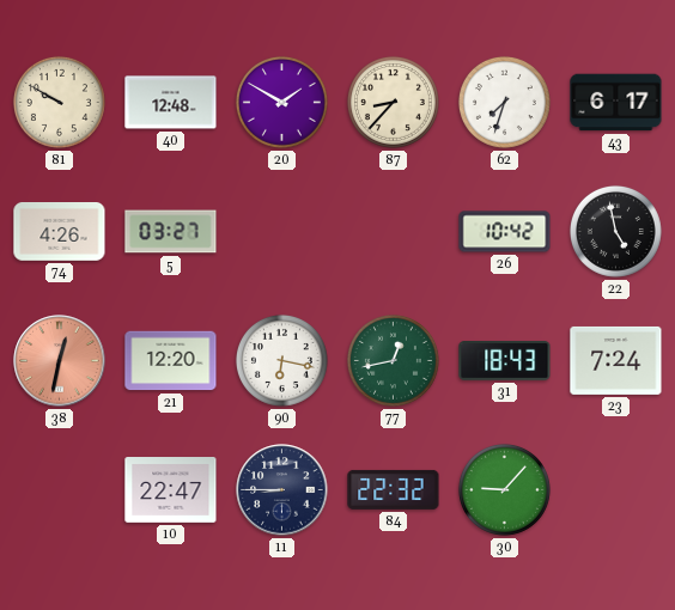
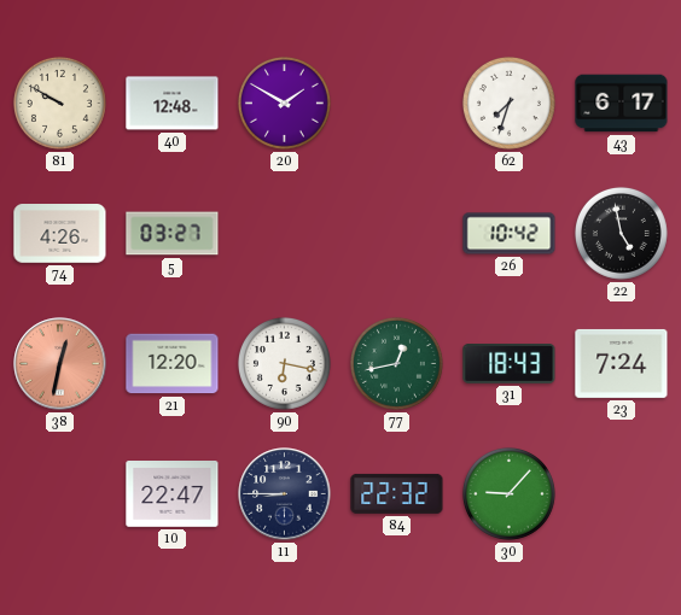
87: 8:37 -> none (393, 102)
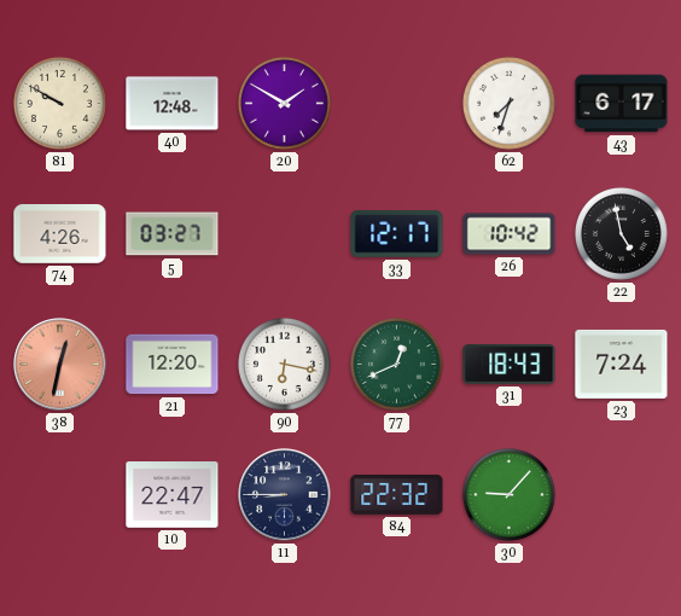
33: none -> 12:17 (397, 234)
77: 12:43 -> 12:41 (396, 364)
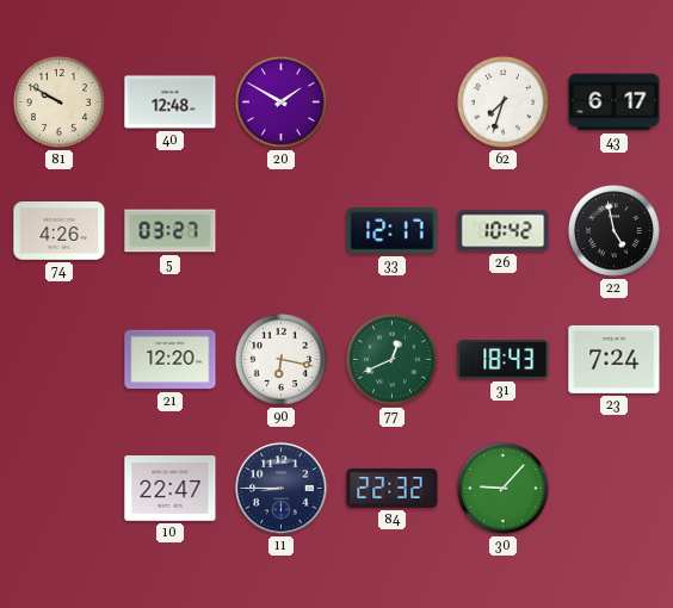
38: 12:32 -> none (60, 365)
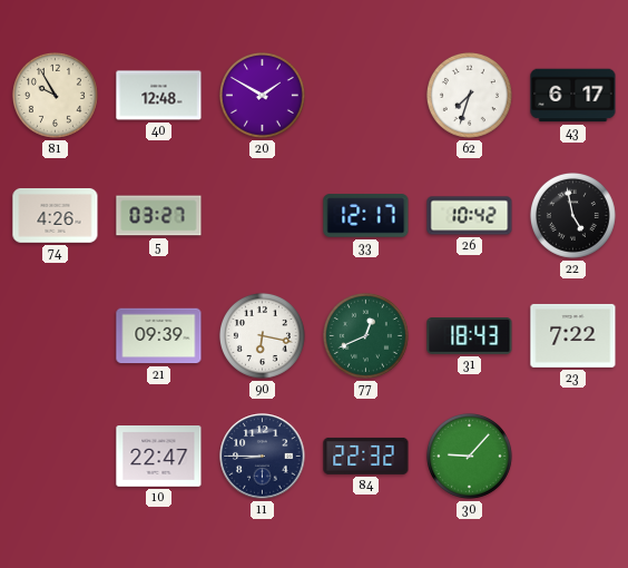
81: 9:50 -> 9:55 (55, 95)
21: 12:20 -> 09:39 (159, 336)
23: 7:24 -> 7:22 (573, 335)
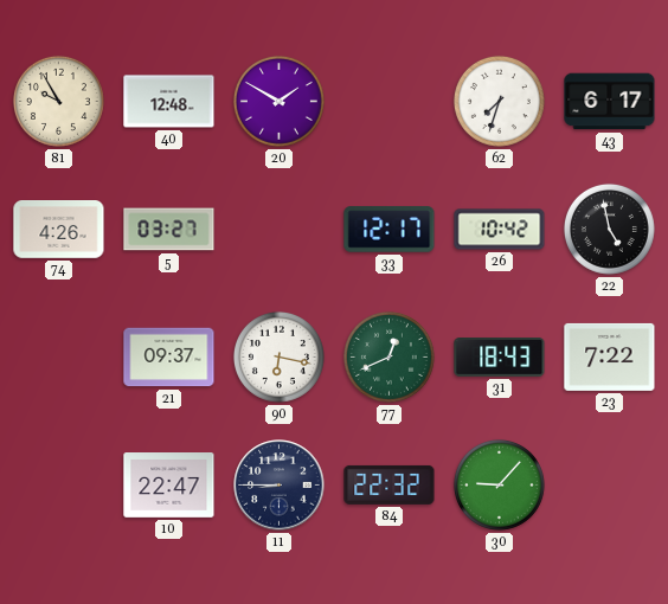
21: 09:39 -> 09:37 (169, 358)
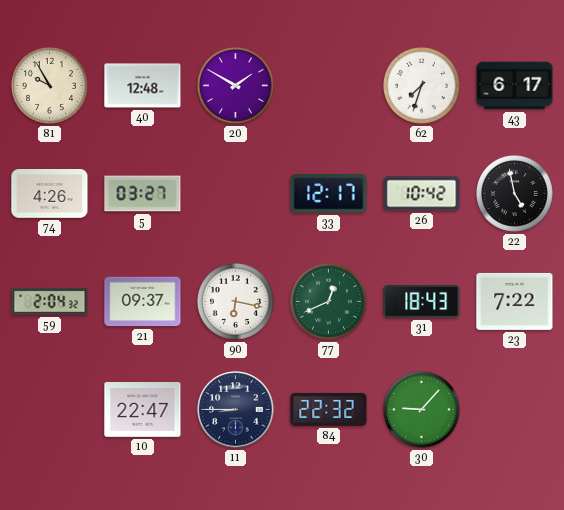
59: none -> 2:04 (50, 302)
